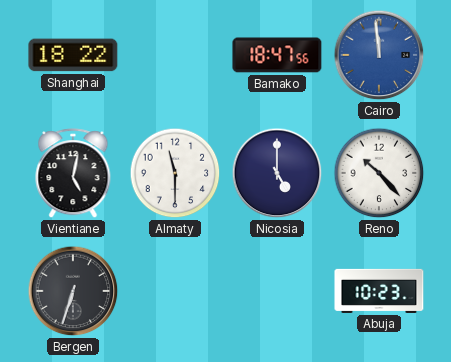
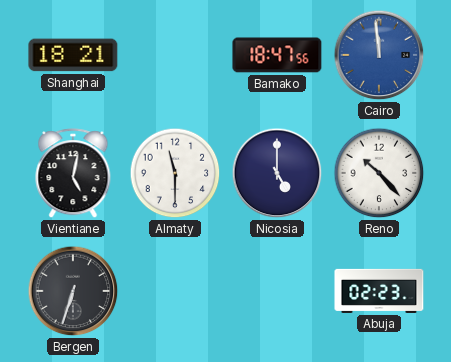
Shanghai: 18:22 -> 18:21 (73, 55)
Abuja: 10:23 -> 02:23 (379, 291)
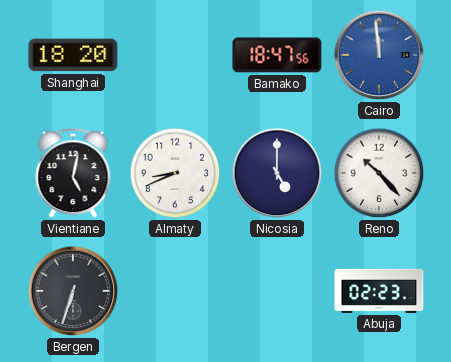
Shanghai: 18:21 -> 18:20 (73, 55)
Almaty: 11:30 -> 8:41 (175, 173)
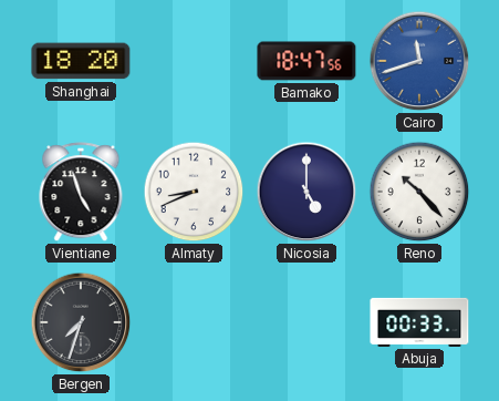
Cairo: 11:59 -> 11:42 (419, 61)
Vientiane: 5:02 -> 4:57 (81, 193)
Bergen: 6:33 -> 7:33 (81, 322)
Abuja: 02:23 -> 00:33 (419, 322)
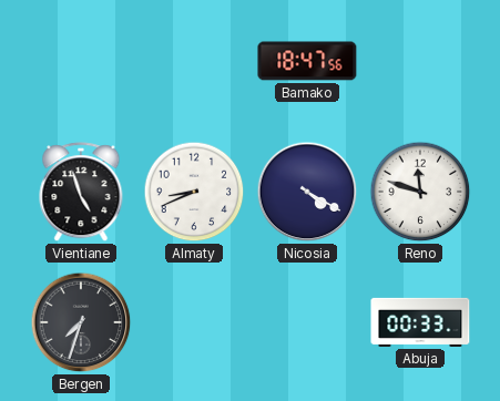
Shanghai: 18:20 -> none (81, 61)
Cairo: 11:42 -> none (419, 61)
Nicosia: 5:00 -> 4:20 (307, 192)
Reno: 10:23 -> 11:48 (420, 192)
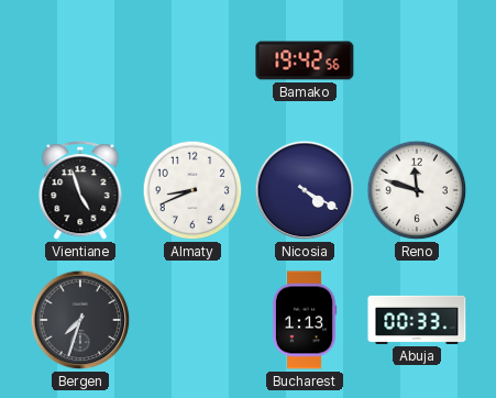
Bamako: 18:47 -> 19:42 (305, 60)
Bucharest: none -> 1:13 (305, 320)
